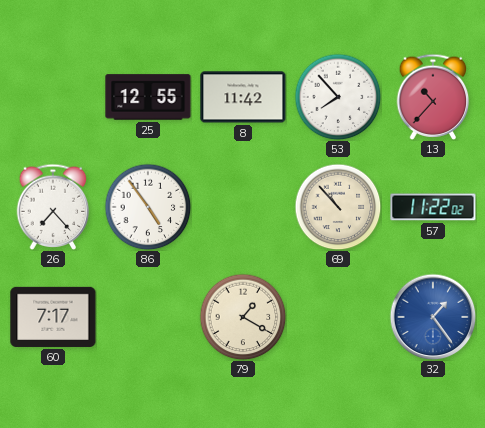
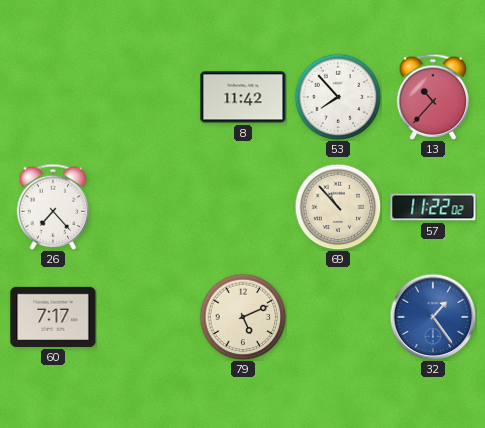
25: 12:55 -> none (148, 97)
86: 4:54 -> none (148, 207)
79: 1:20 -> 5:11 (243, 317)
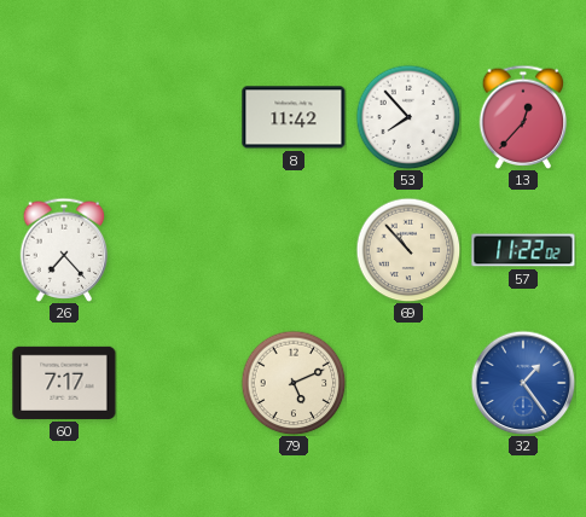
13: 10:37 -> 12:37 (523, 117)
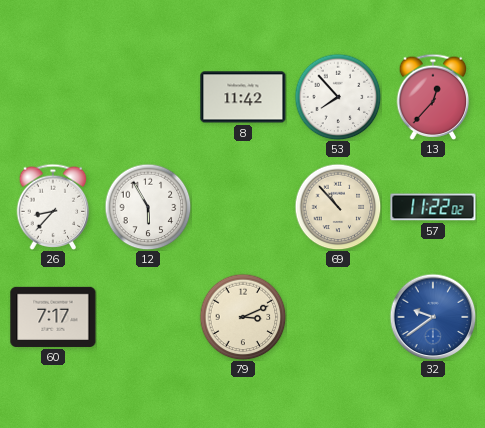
26: 7:23 -> 8:37 (53, 207)
12: none -> 5:55 (148, 207)
79: 5:11 -> 3:11 (243, 317)
32: 1:24 -> 9:39 (433, 317)
